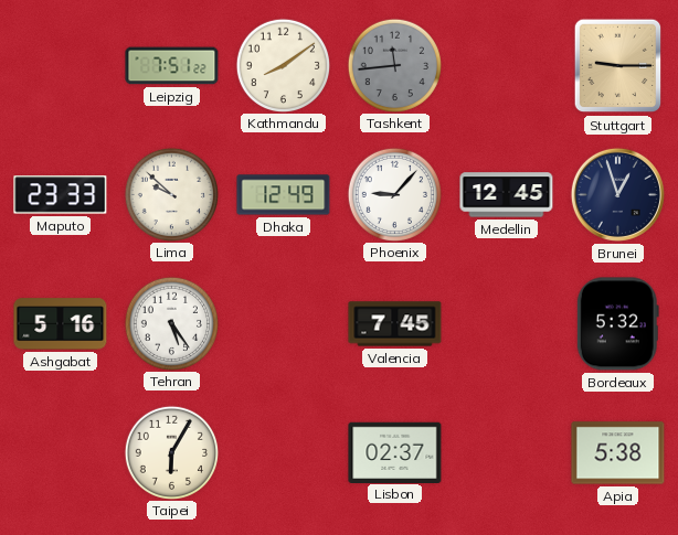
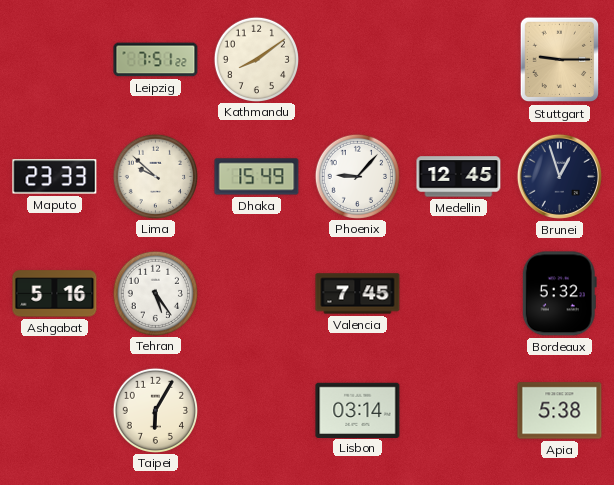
Tashkent: 11:44 -> none (394, 65)
Dhaka: 12:49 -> 15:49 (257, 177)
Lisbon: 02:37 -> 03:14 (358, 410)
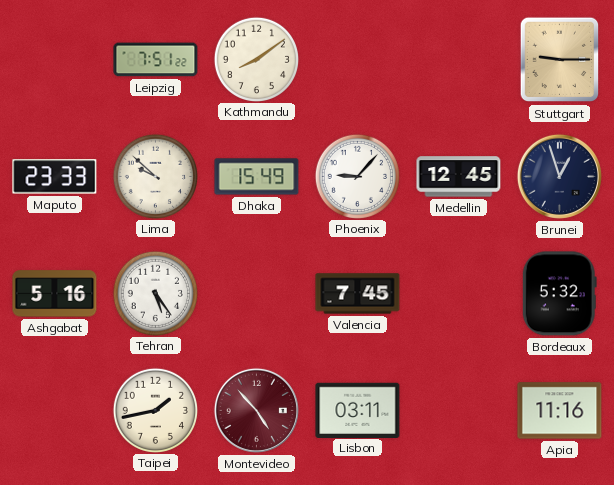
Taipei: 6:05 -> 1:43 (155, 410)
Montevideo: none -> 4:53 (256, 410)
Lisbon: 03:14 -> 03:11 (358, 410)
Apia: 5:38 -> 11:16 (560, 411)
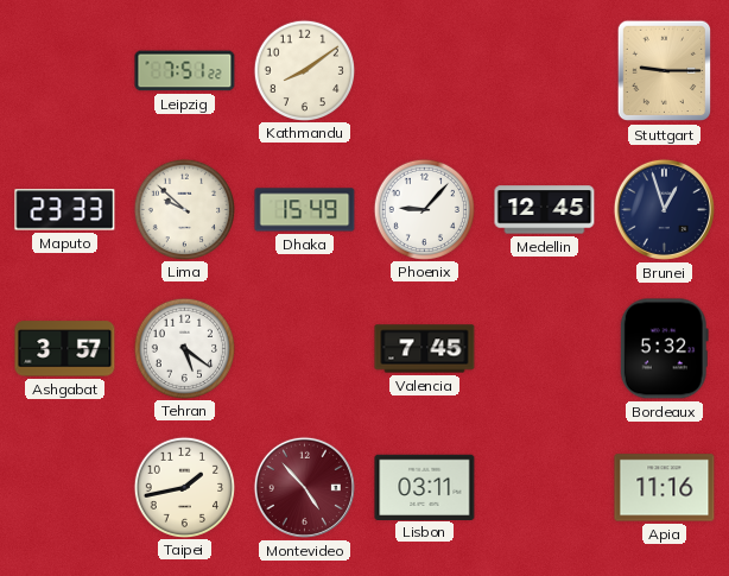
Ashgabat: 5:16 -> 3:57 (65, 349)
Tehran: 5:24 -> 5:21 (184, 348)
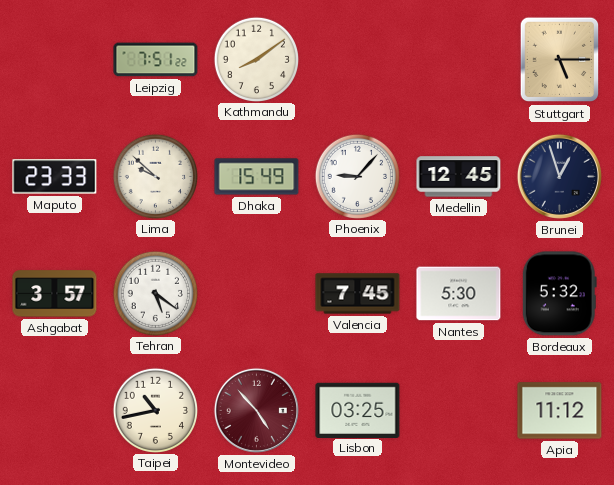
Stuttgart: 9:15 -> 5:15 (560, 60)
Nantes: none -> 5:30 (459, 294)
Taipei: 1:43 -> 10:43 (155, 410)
Lisbon: 03:11 -> 03:25 (358, 410)
Apia: 11:16 -> 11:12 (560, 411)
